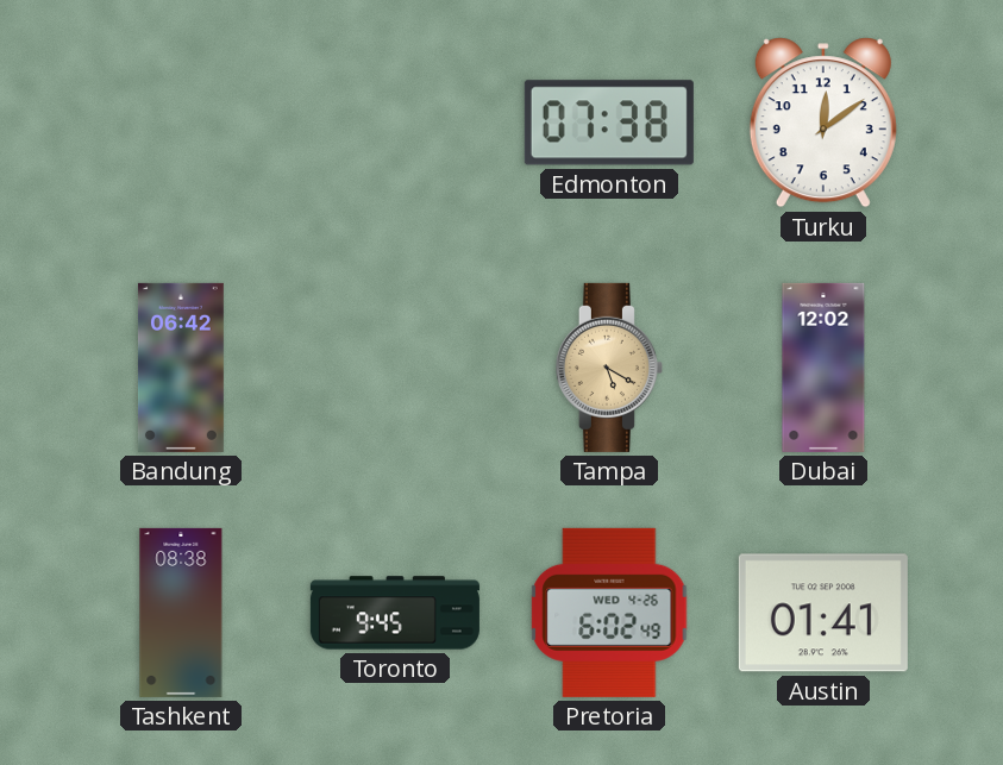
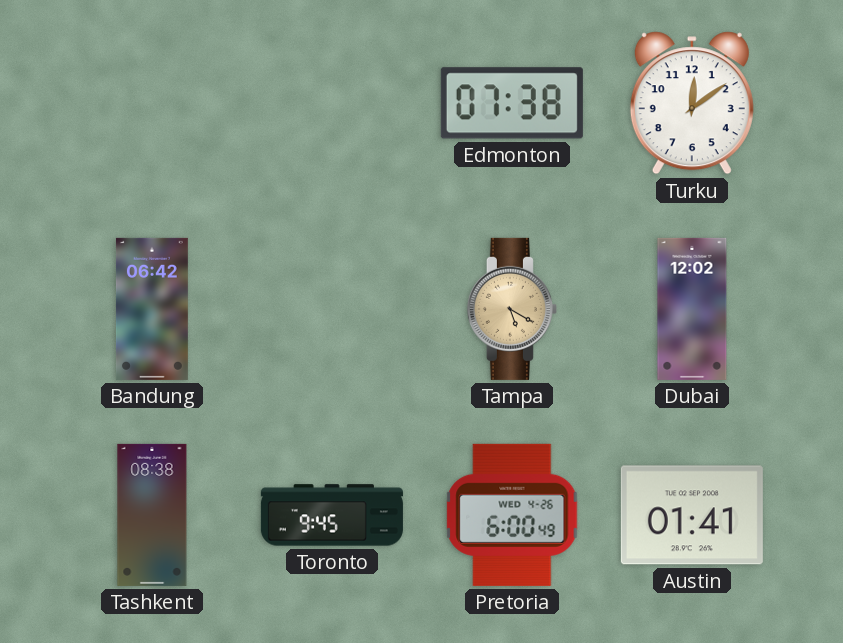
Pretoria: 6:02 -> 6:00 (512, 515)
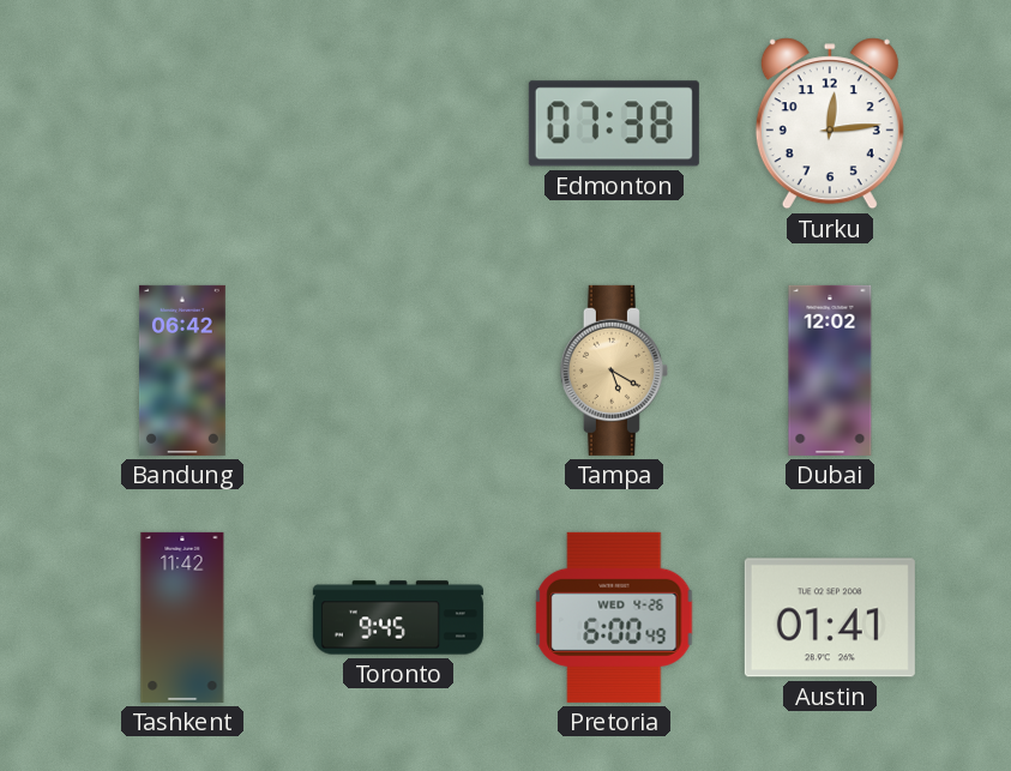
Turku: 12:09 -> 12:14 (830, 124)
Tashkent: 08:38 -> 11:42 (182, 618)
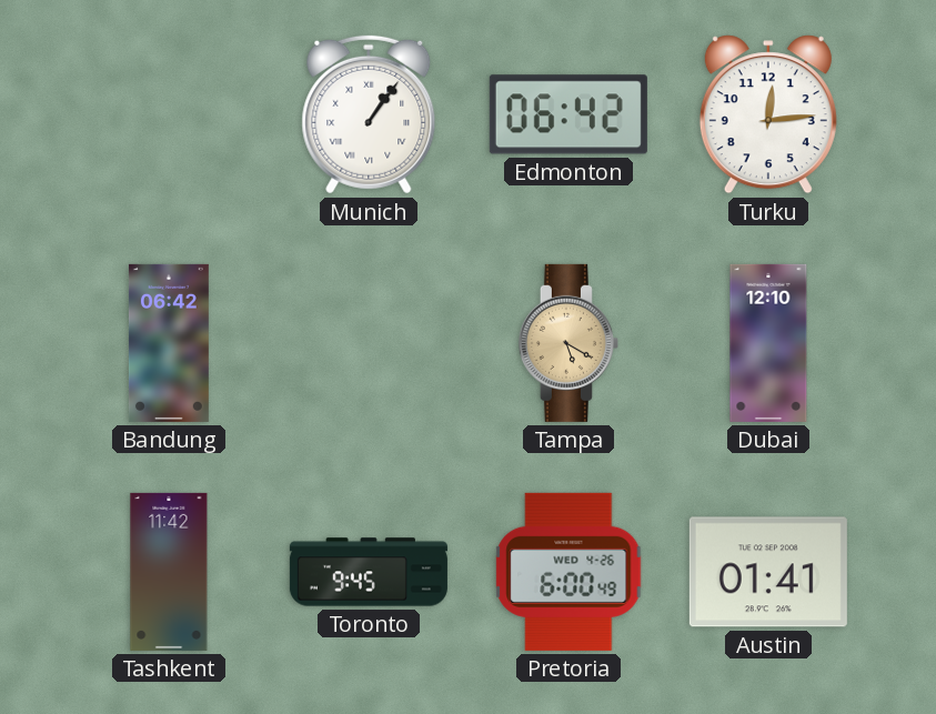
Munich: none -> 1:06 (369, 114)
Edmonton: 07:38 -> 06:42 (568, 114)
Dubai: 12:02 -> 12:10 (768, 343)
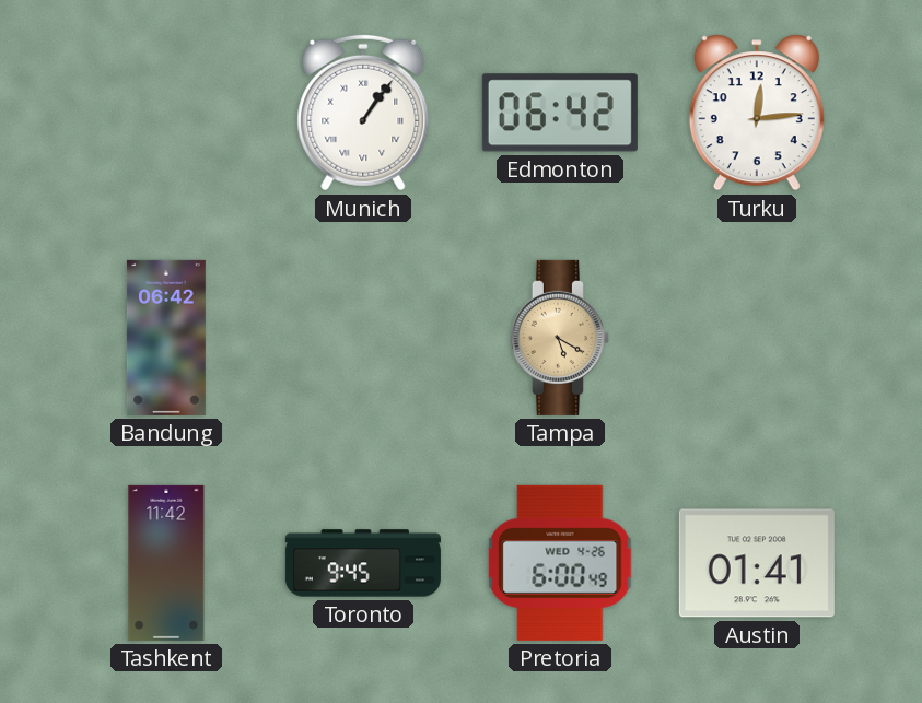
Dubai: 12:10 -> none (768, 343)
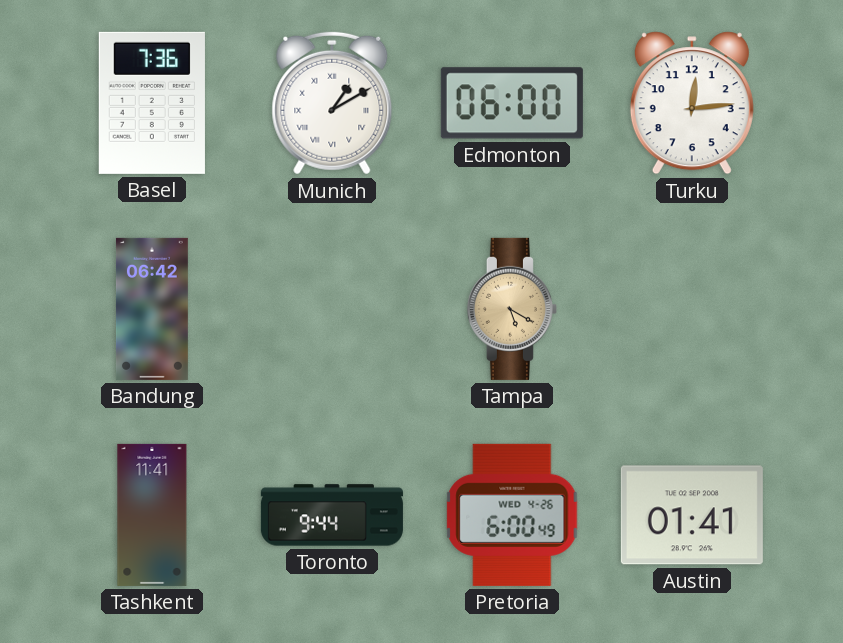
Basel: none -> 7:36 (152, 103)
Munich: 1:06 -> 1:10 (332, 103)
Edmonton: 06:42 -> 06:00 (512, 103)
Tashkent: 11:42 -> 11:41 (152, 515)
Toronto: 9:45 -> 9:44 (332, 515)
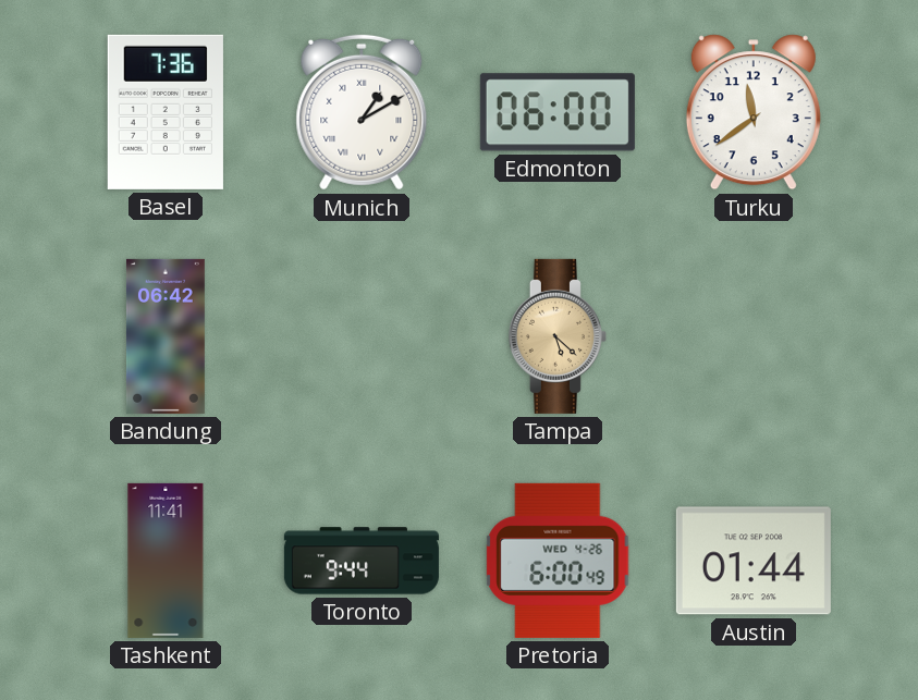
Turku: 12:14 -> 11:39 (754, 112)
Tampa: 5:20 -> 5:22 (558, 336)
Austin: 01:41 -> 01:44 (754, 561)
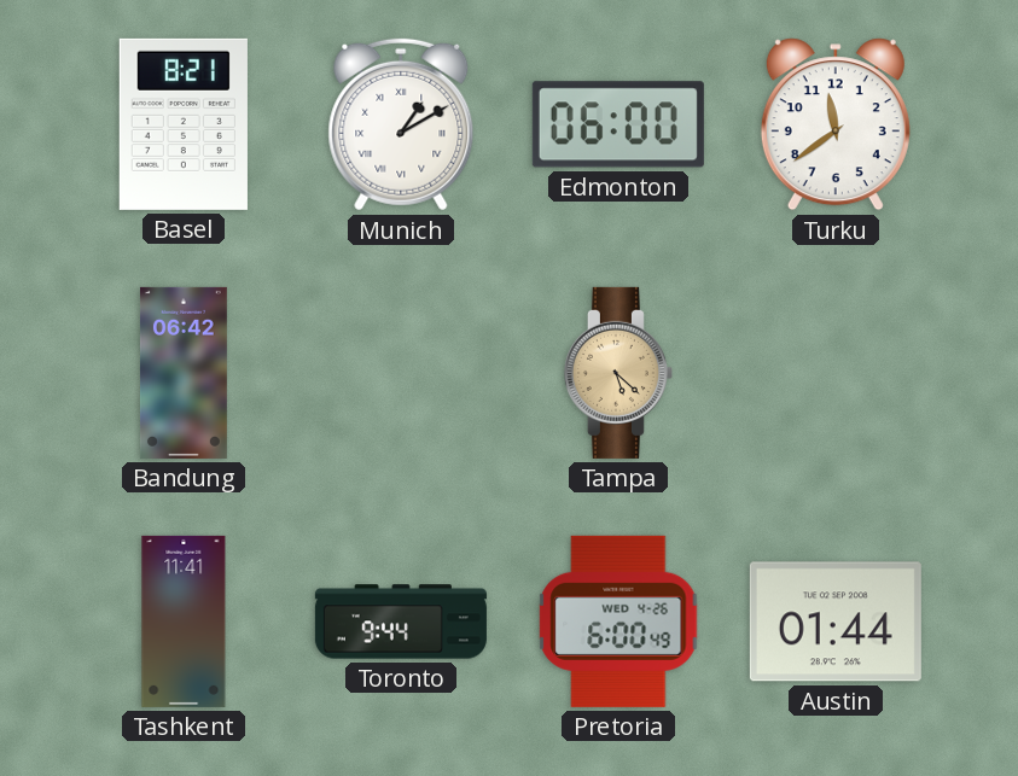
Basel: 7:36 -> 8:21 (184, 124)
